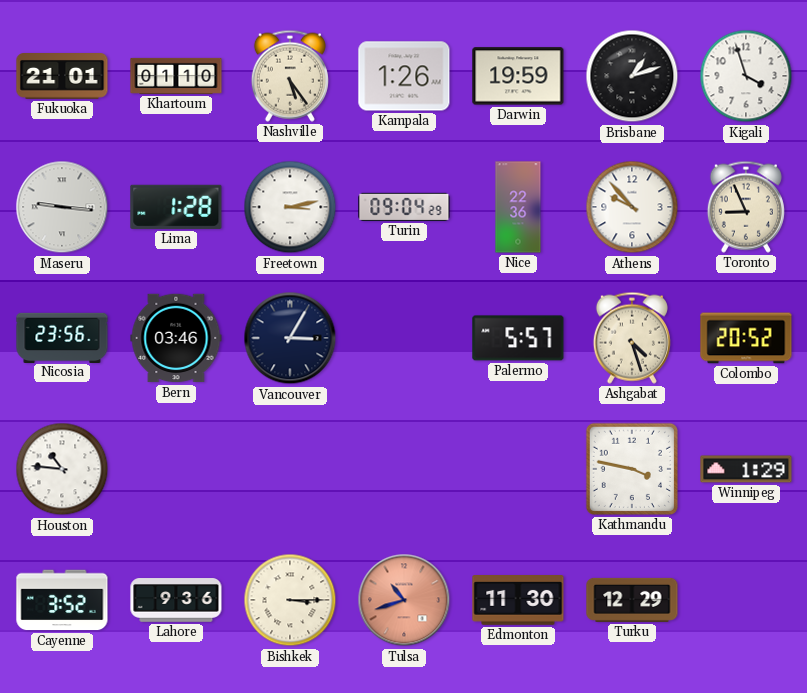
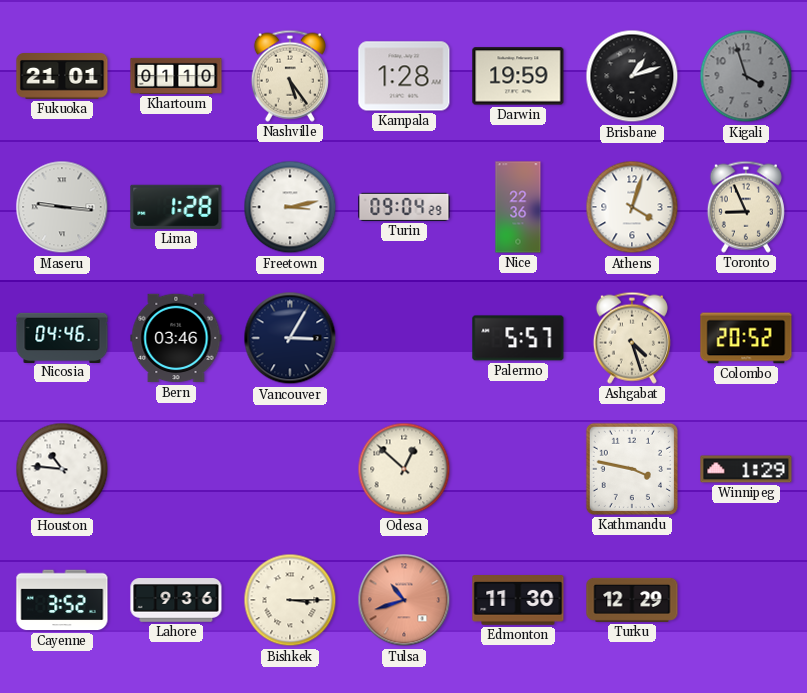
Kampala: 1:26 -> 1:28 (404, 76)
Kigali dial: white -> grey (746, 76)
Athens: 9:53 -> 4:03 (632, 207)
Nicosia: 23:56 -> 04:46 (62, 337)
Odesa: none -> 12:52 (404, 469)
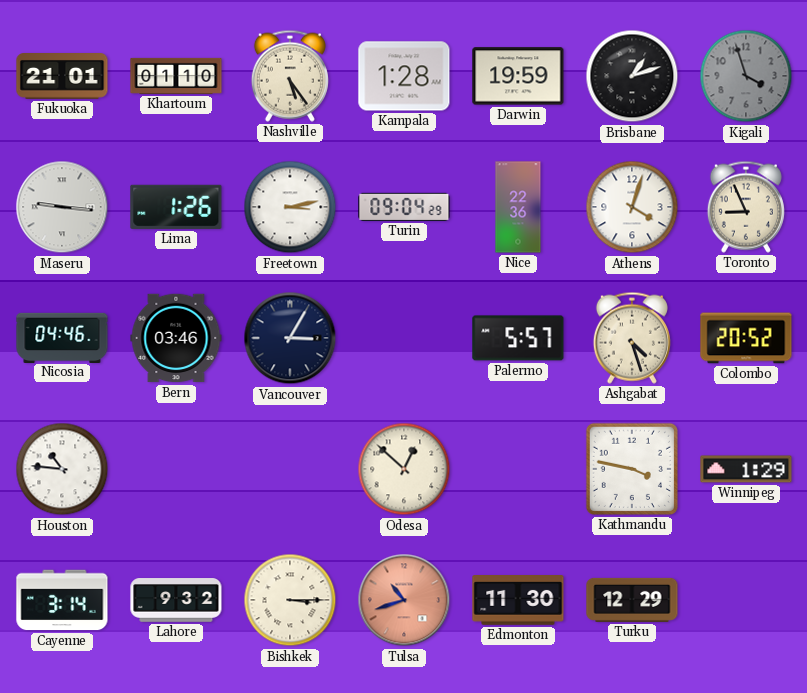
Lima: 1:28 -> 1:26 (176, 207)
Cayenne: 3:52 -> 3:14 (62, 600)
Lahore: 9:36 -> 9:32 (176, 600)
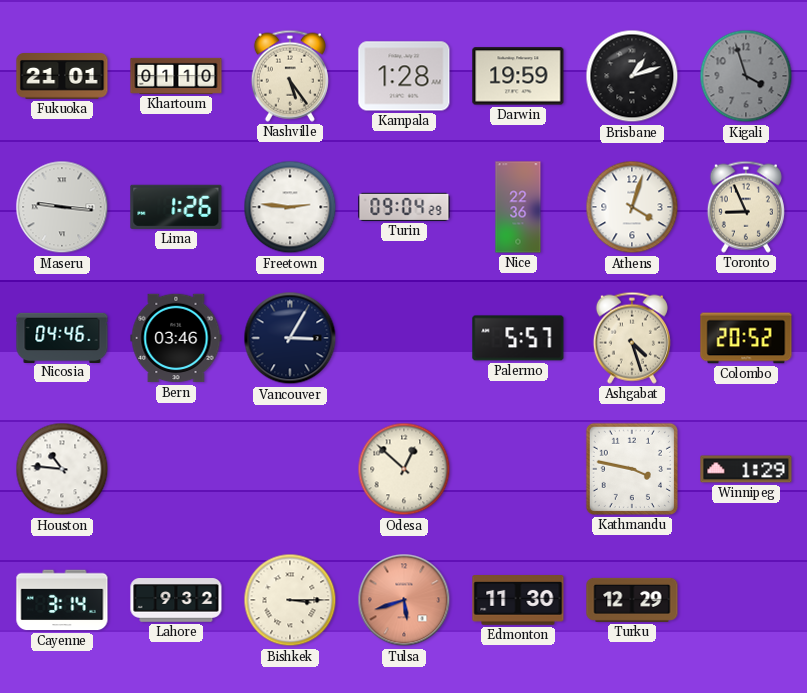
Freetown: 3:13 -> 2:46 (290, 207)
Tulsa: 10:42 -> 5:42 (404, 600)
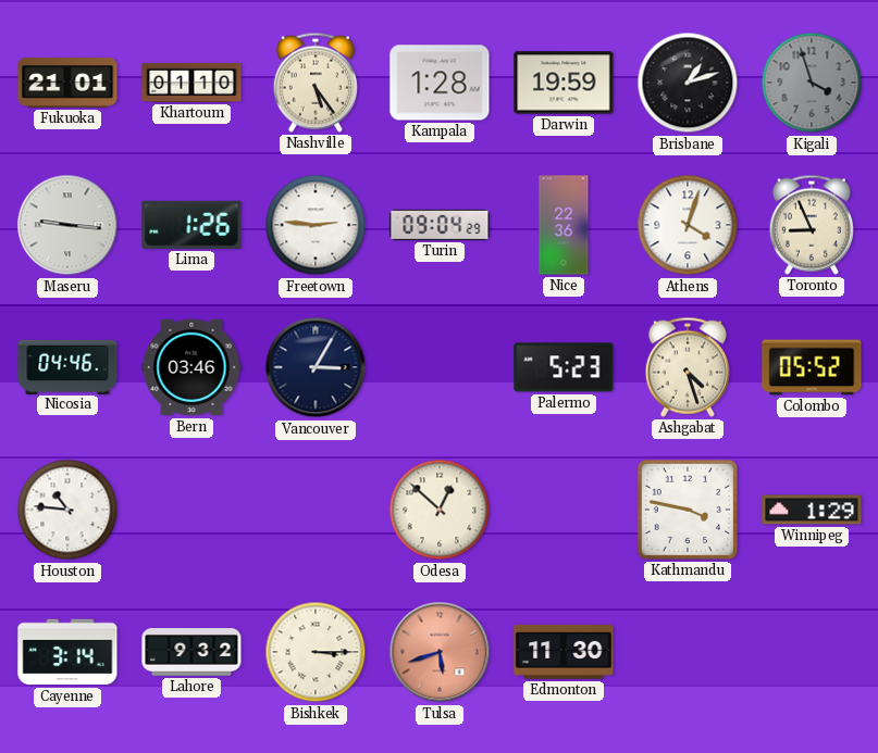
Palermo: 5:57 -> 5:23 (564, 367)
Colombo: 20:52 -> 05:52 (812, 367)
Turku: 12:29 -> none (632, 600)
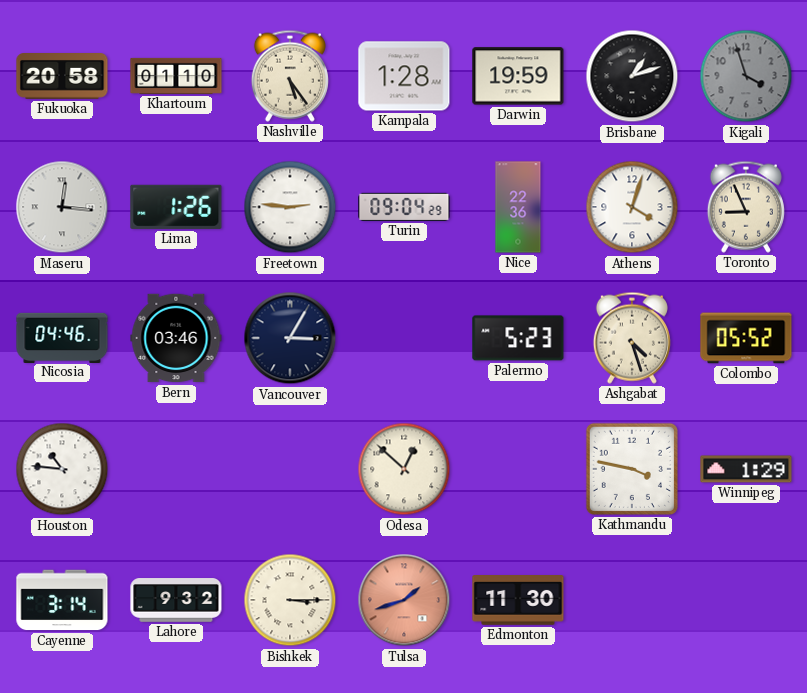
Fukuoka: 21:01 -> 20:58 (62, 77)
Maseru: 9:16 -> 12:16 (62, 207)
Tulsa: 5:42 -> 1:42 (404, 600)
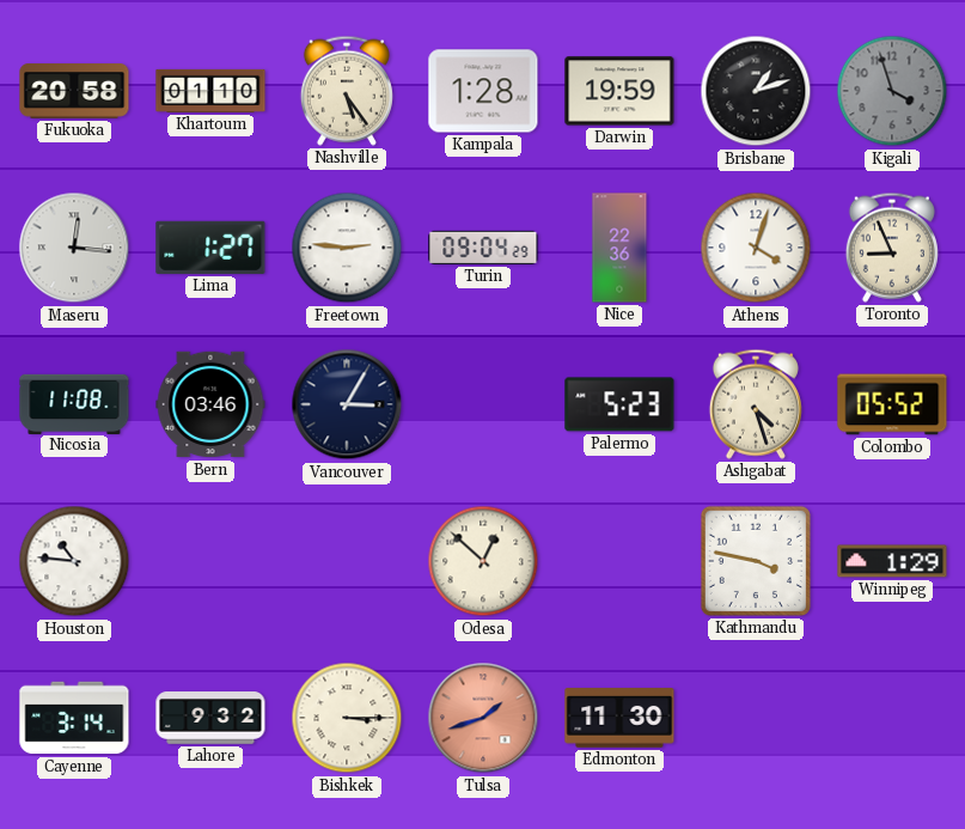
Lima: 1:26 -> 1:27 (210, 248)
Nicosia: 04:46 -> 11:08 (74, 403)
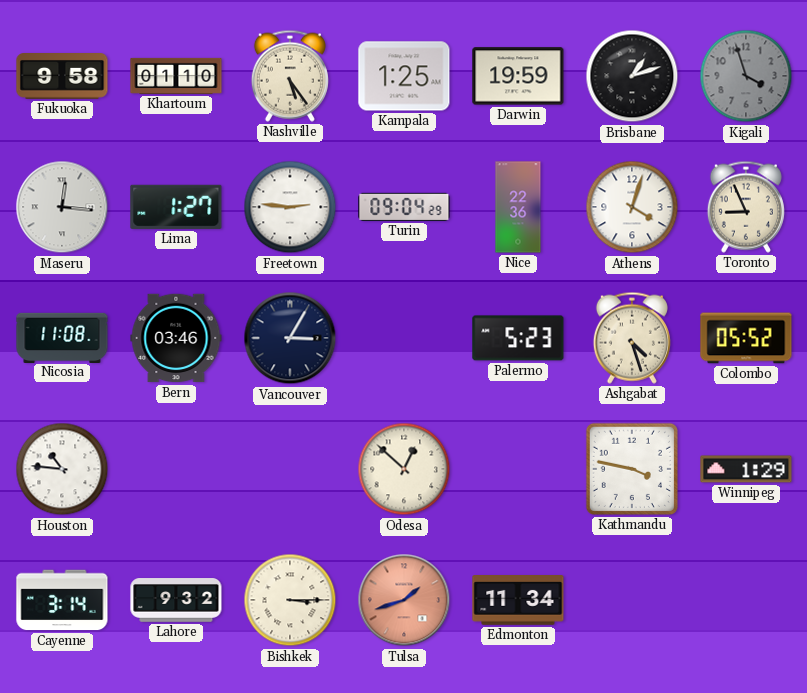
Fukuoka: 20:58 -> 9:58 (62, 77)
Kampala: 1:28 -> 1:25 (404, 76)
Edmonton: 11:30 -> 11:34 (518, 601)
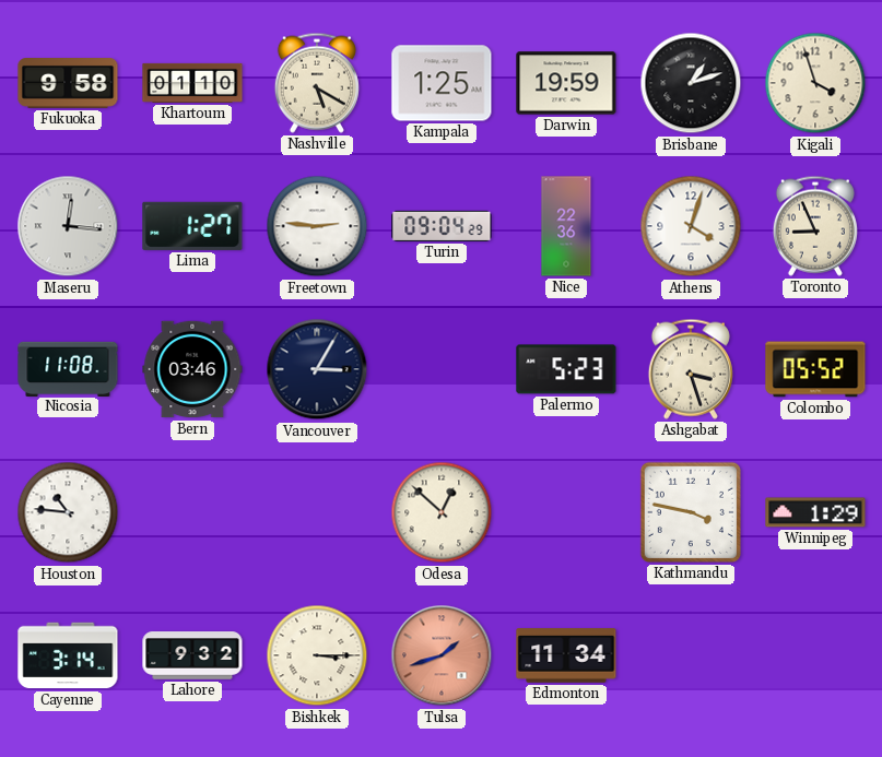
Nashville: 5:24 -> 5:20 (317, 83)
Kigali dial: grey -> cream (815, 83)
Ashgabat: 4:27 -> 3:27 (691, 369)
